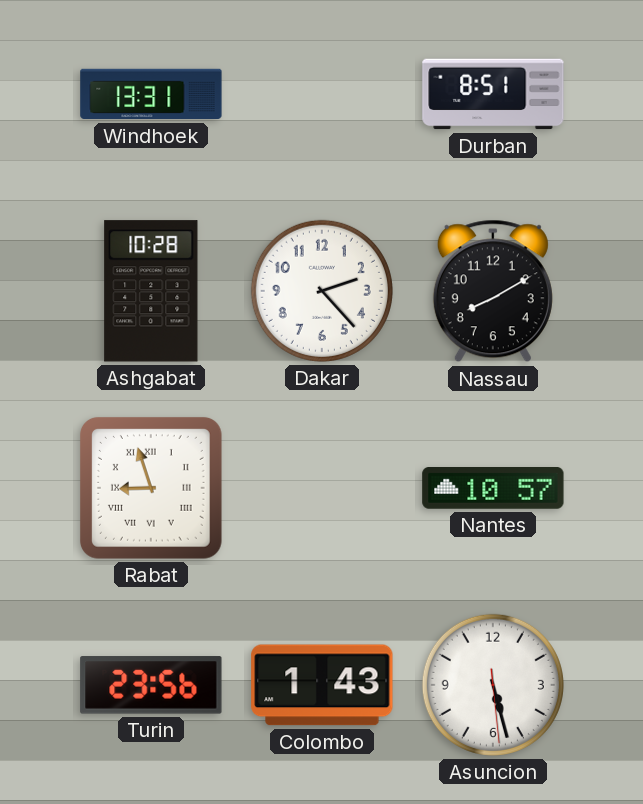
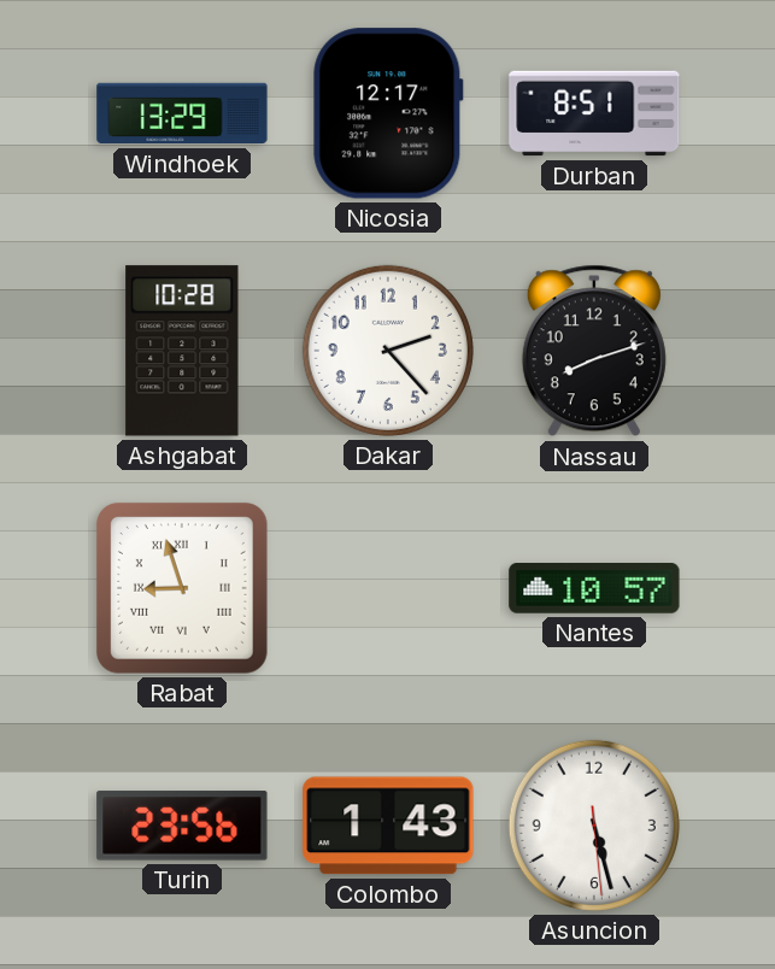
Windhoek: 13:31 -> 13:29 (182, 113)
Nicosia: none -> 12:17 (388, 113)
Nassau: 8:10 -> 8:12 (594, 351)
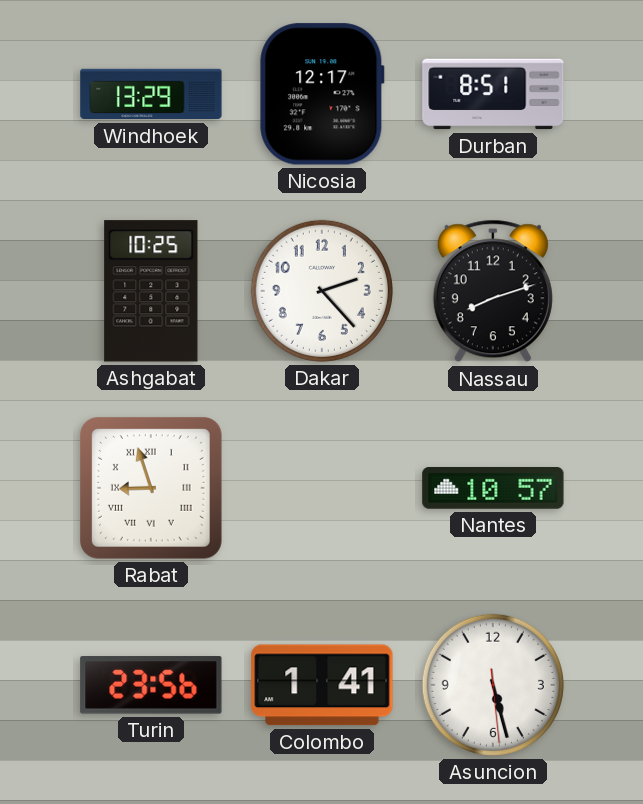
Ashgabat: 10:28 -> 10:25 (151, 291)
Colombo: 1:43 -> 1:41 (322, 685)
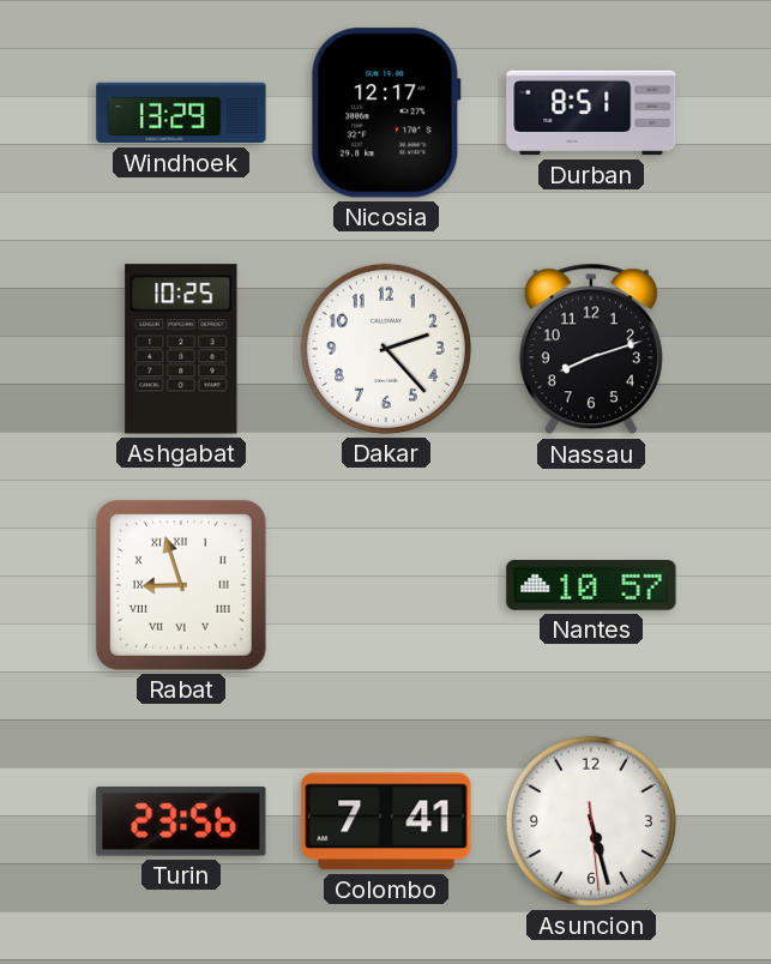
Colombo: 1:41 -> 7:41 (386, 821)
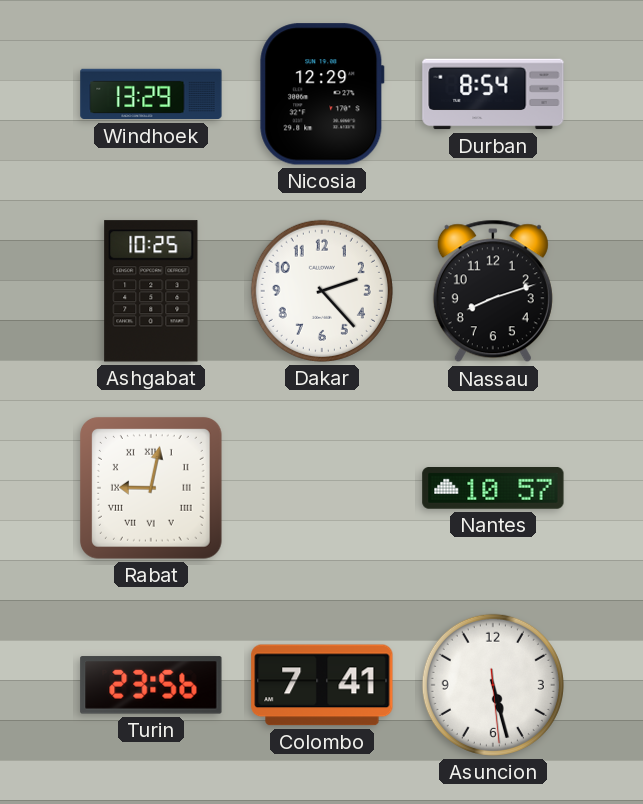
Nicosia: 12:17 -> 12:29 (322, 94)
Durban: 8:51 -> 8:54 (493, 94)
Rabat: 8:57 -> 9:02 (151, 488)
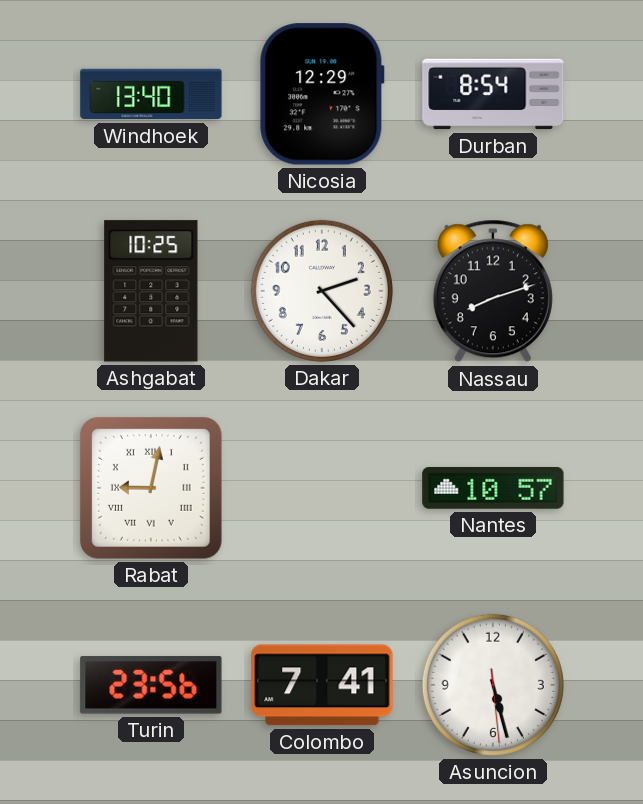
Windhoek: 13:29 -> 13:40 (151, 94)
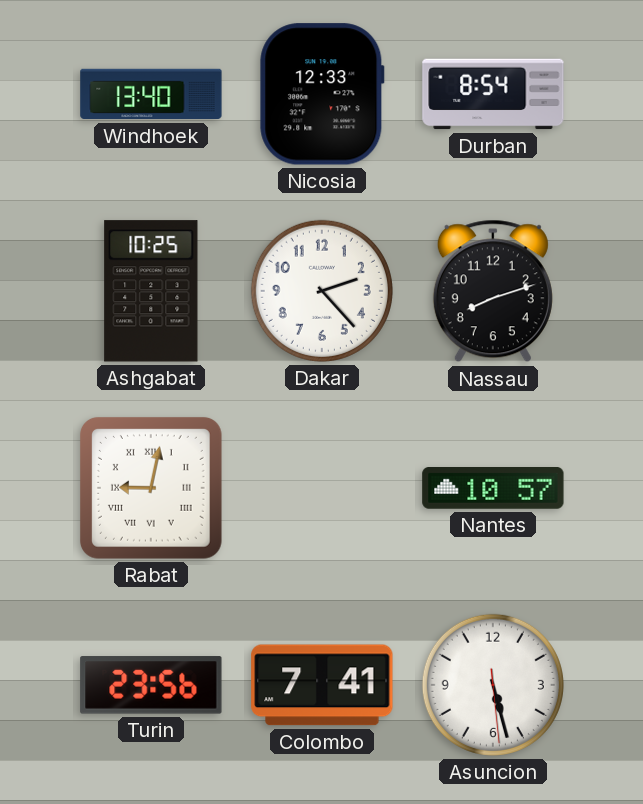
Nicosia: 12:29 -> 12:33 (322, 94)
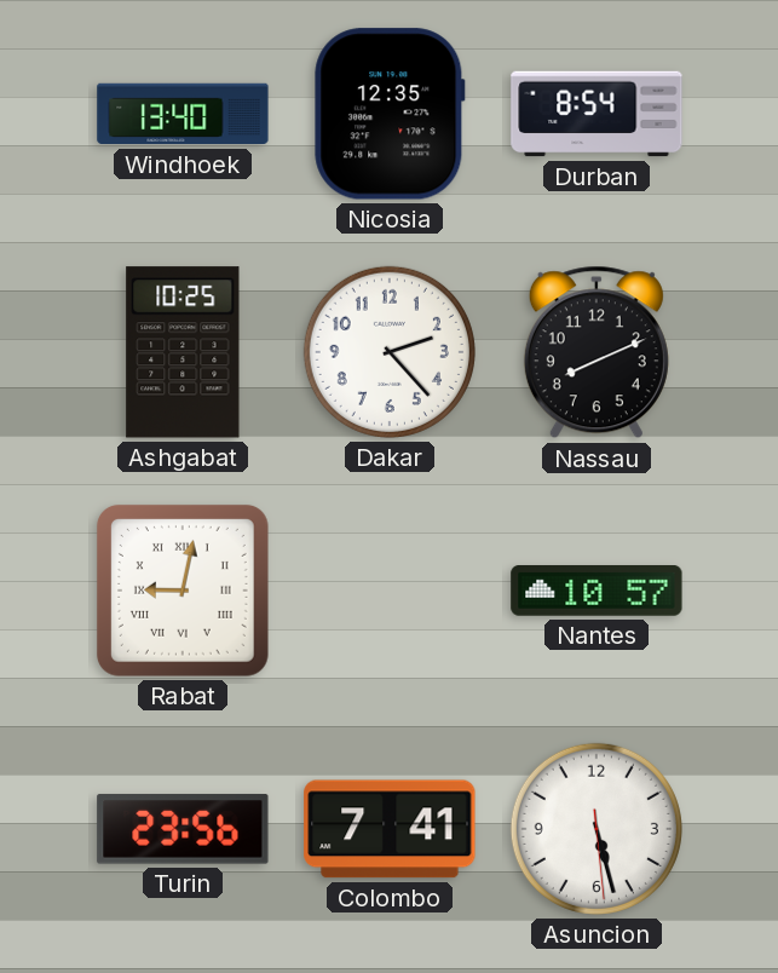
Nicosia: 12:33 -> 12:35 (390, 114)
Nassau: 8:12 -> 8:11 (597, 352)
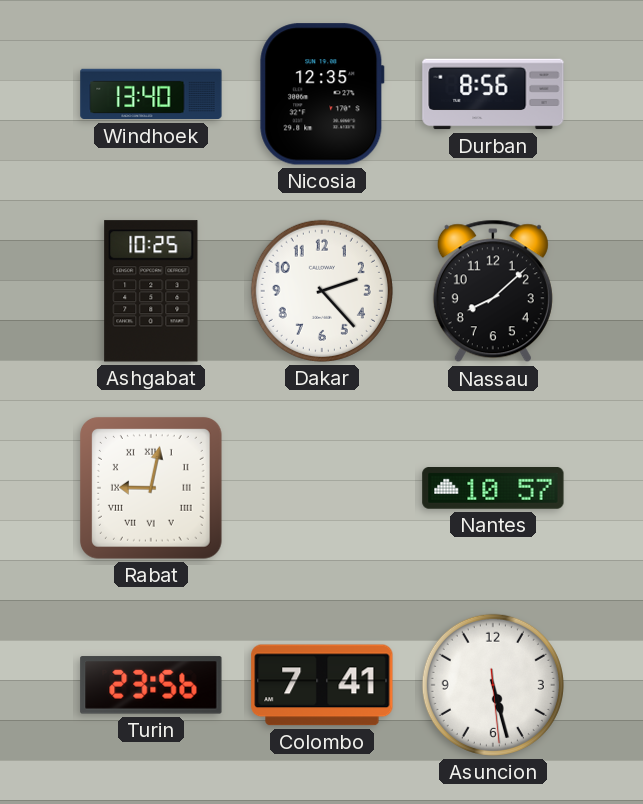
Durban: 8:54 -> 8:56 (493, 94)
Nassau: 8:11 -> 8:08 (493, 291)
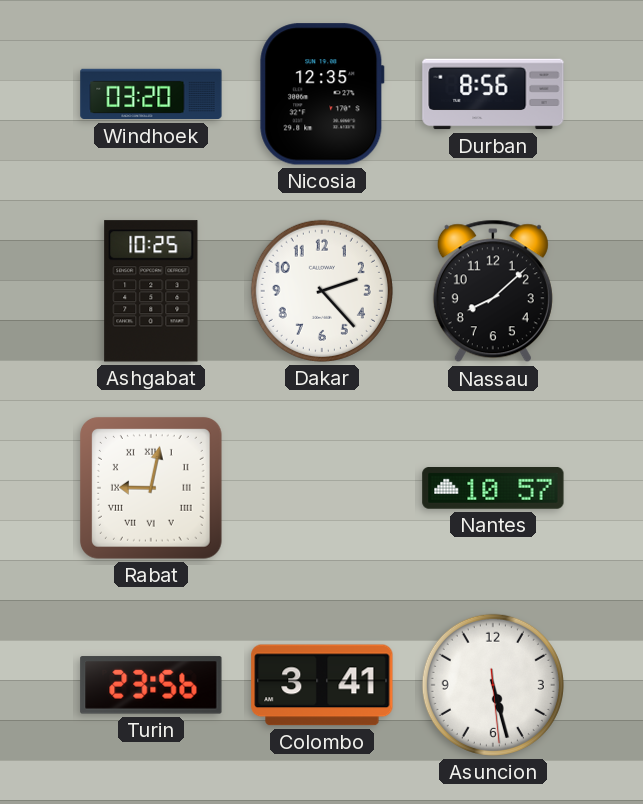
Windhoek: 13:40 -> 03:20 (151, 94)
Colombo: 7:41 -> 3:41 (322, 685)
